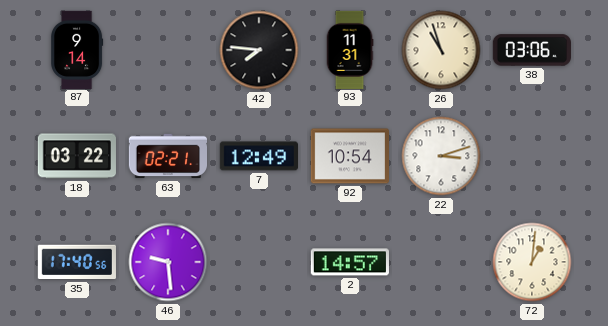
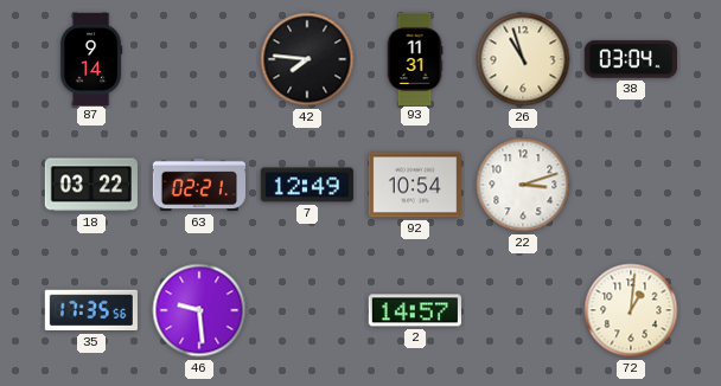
38: 03:06 -> 03:04 (630, 59)
35: 17:40 -> 17:35 (91, 310)
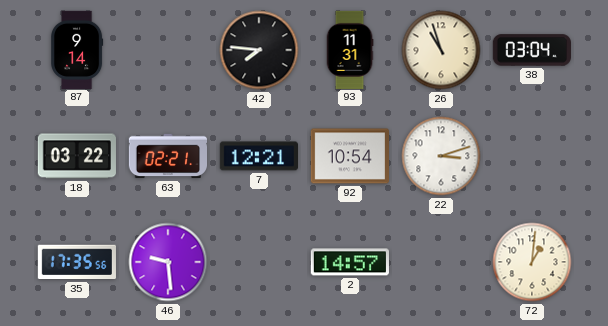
7: 12:49 -> 12:21 (258, 156)
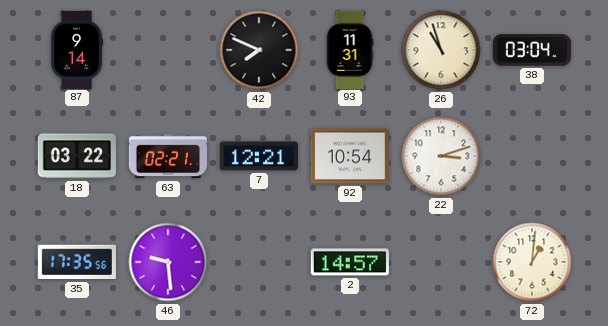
42: 7:46 -> 7:49 (259, 50)
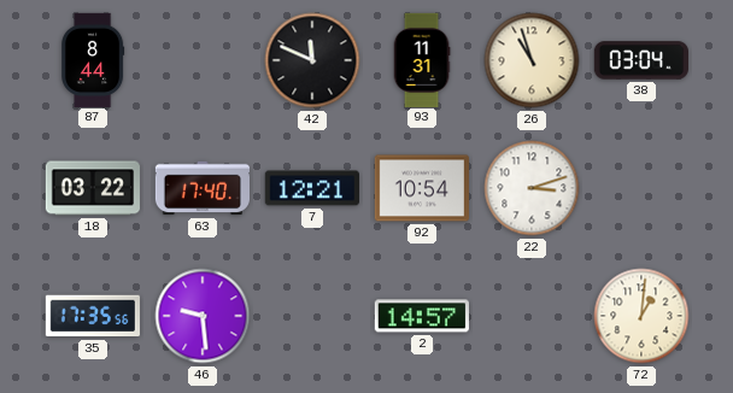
87: 9:14 -> 8:44 (94, 59)
42: 7:49 -> 11:49 (312, 60)
63: 02:21 -> 17:40 (201, 188)
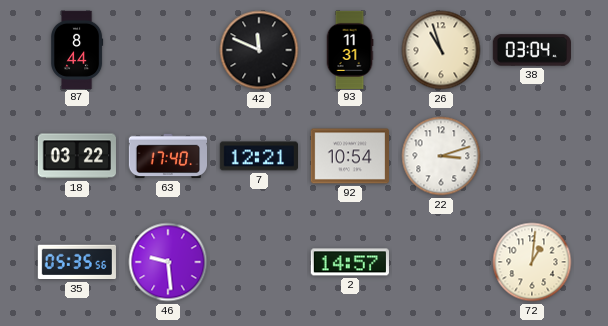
35: 17:35 -> 05:35 (77, 262)
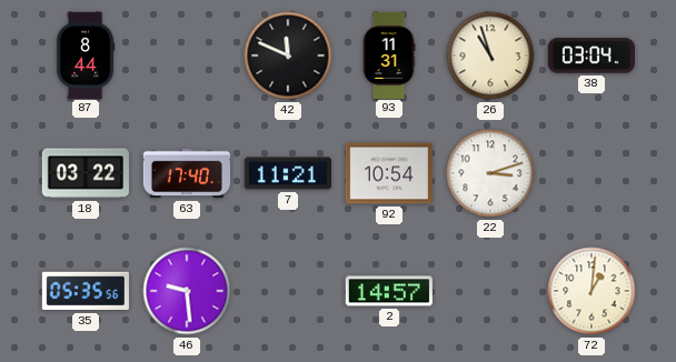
7: 12:21 -> 11:21 (287, 173)
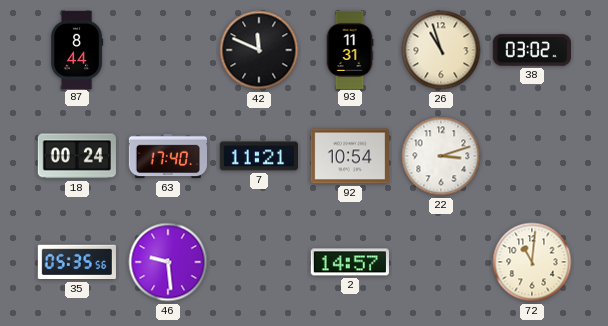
38: 03:04 -> 03:02 (531, 50)
18: 03:22 -> 00:24 (77, 156)
72: 1:01 -> 11:01 (532, 262)
